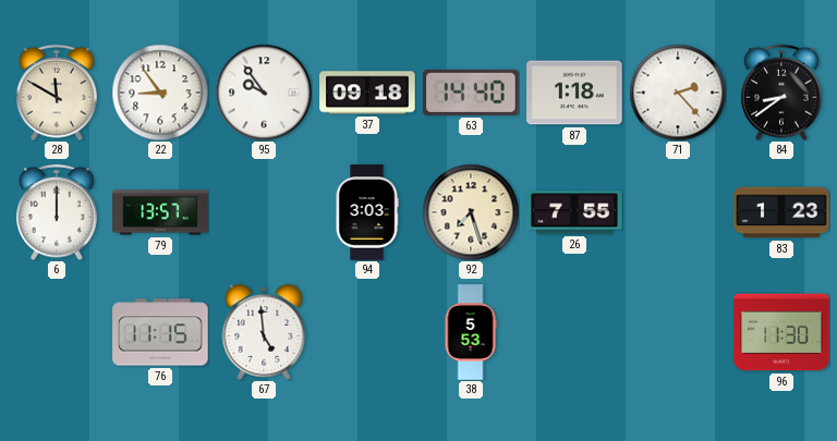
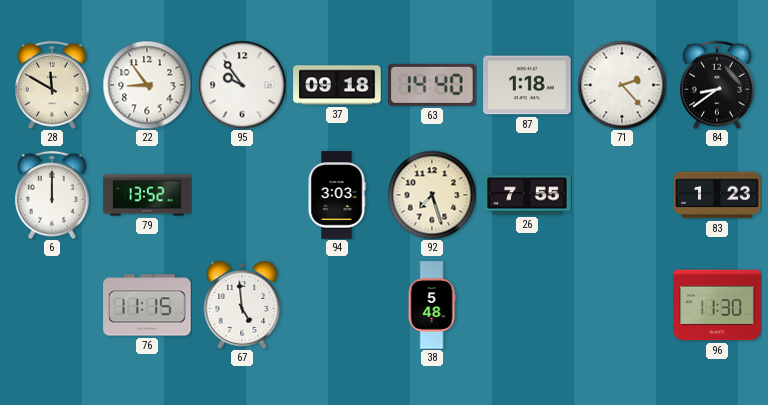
79: 13:57 -> 13:52 (147, 195)
38: 5:53 -> 5:48 (432, 305)
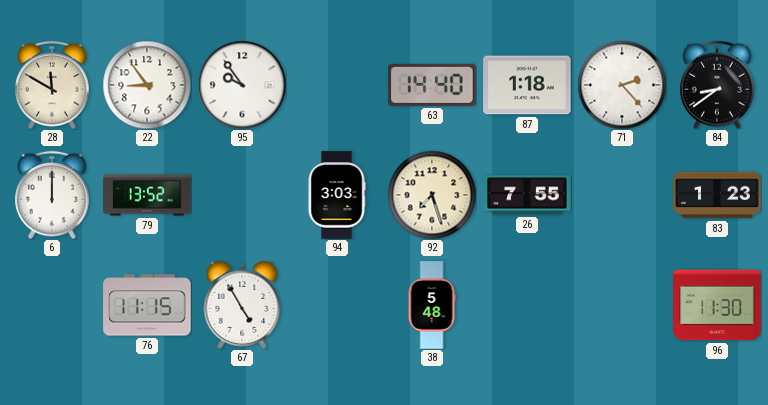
37: 09:18 -> none (337, 85)
67: 4:59 -> 4:55 (242, 306)
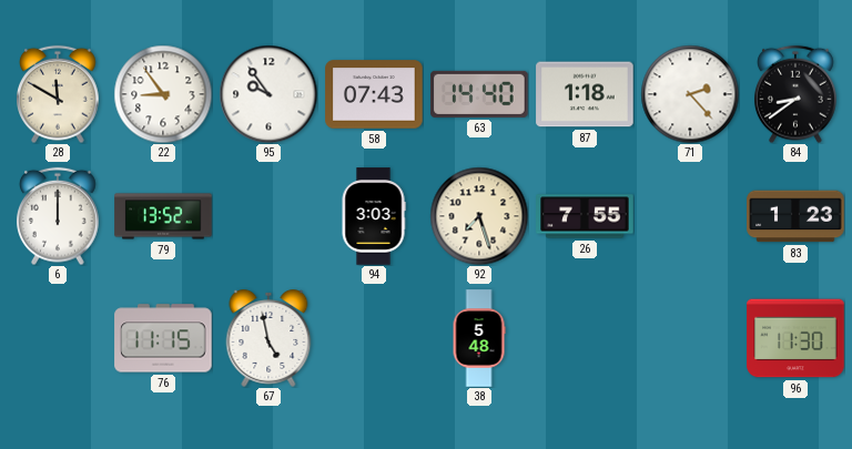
58: none -> 07:43 (374, 94)
67: 4:55 -> 4:58 (268, 339)
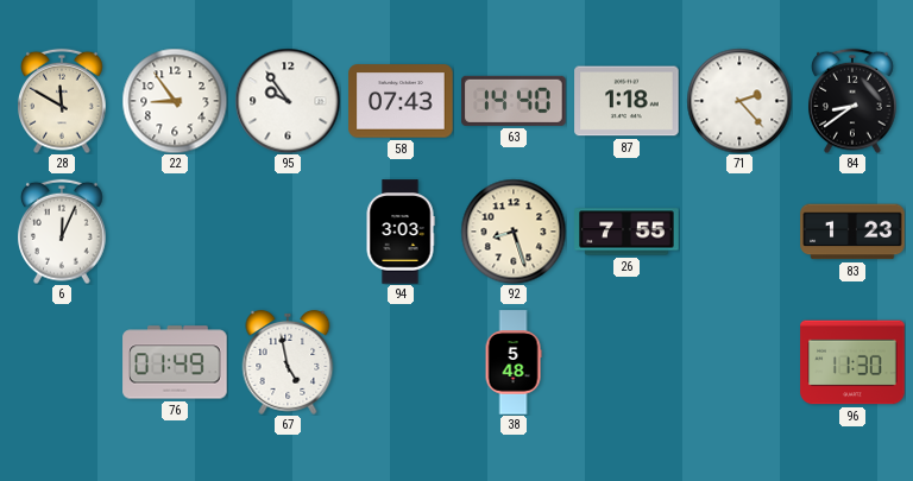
6: 12:00 -> 12:04 (63, 232)
79: 13:52 -> none (163, 216)
92: 7:27 -> 8:27 (514, 232)
76: 11:15 -> 01:49 (175, 362)
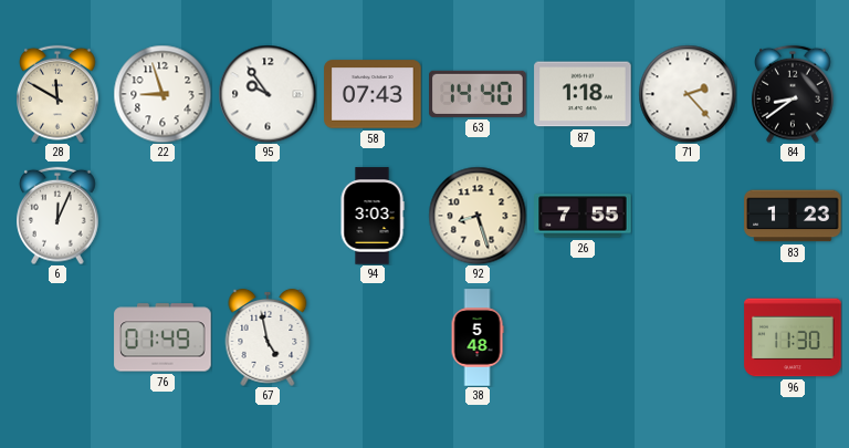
22: 8:54 -> 8:57 (163, 94)
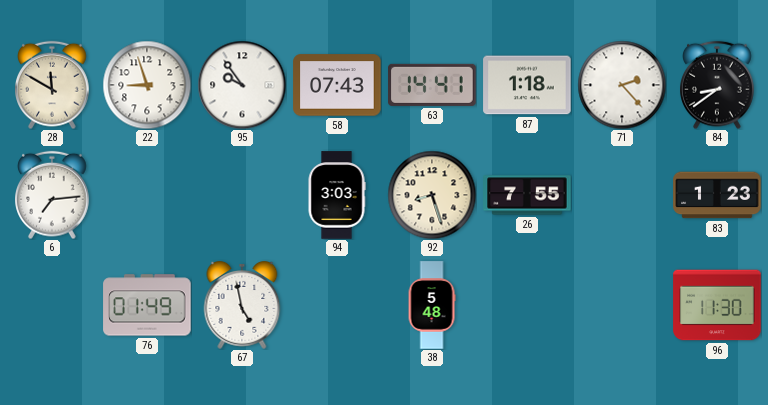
63: 14:40 -> 14:41 (432, 85)
6: 12:04 -> 7:14 (53, 195)
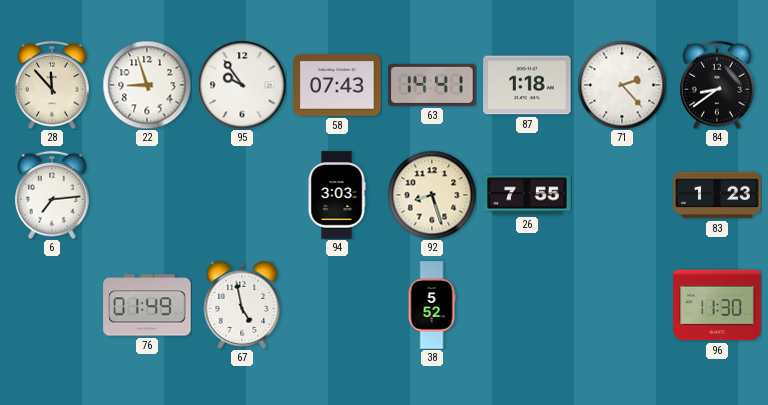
28: 11:50 -> 11:53 (53, 85)
38: 5:48 -> 5:52 (432, 305)
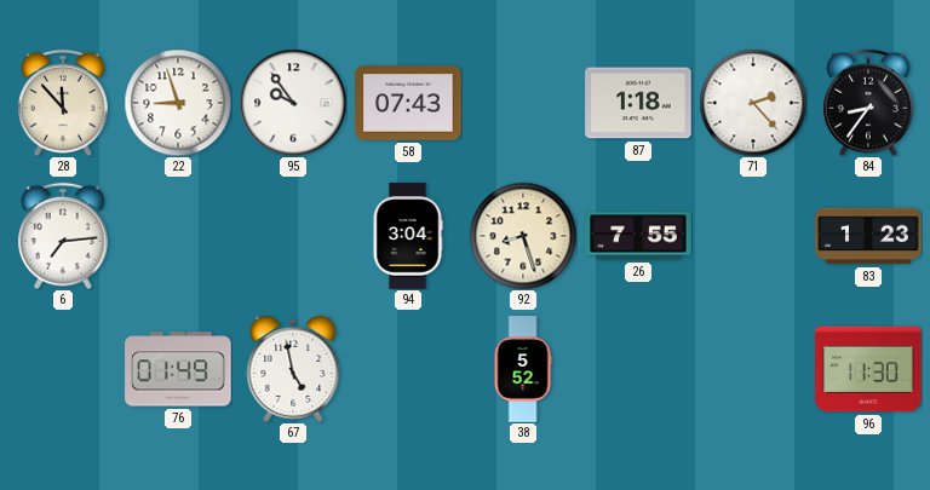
63: 14:41 -> none (432, 85)
84: 8:39 -> 8:36 (869, 103)
94: 3:03 -> 3:04 (408, 236)
